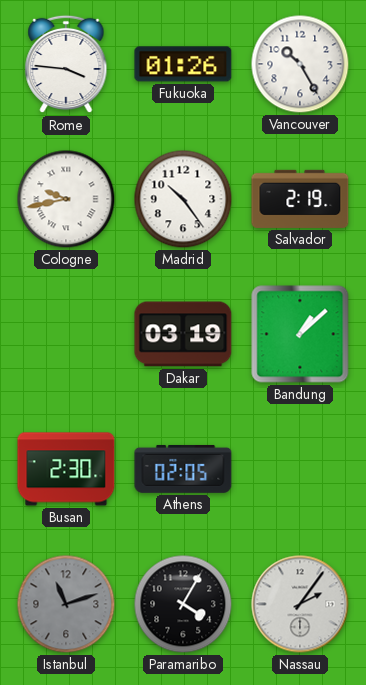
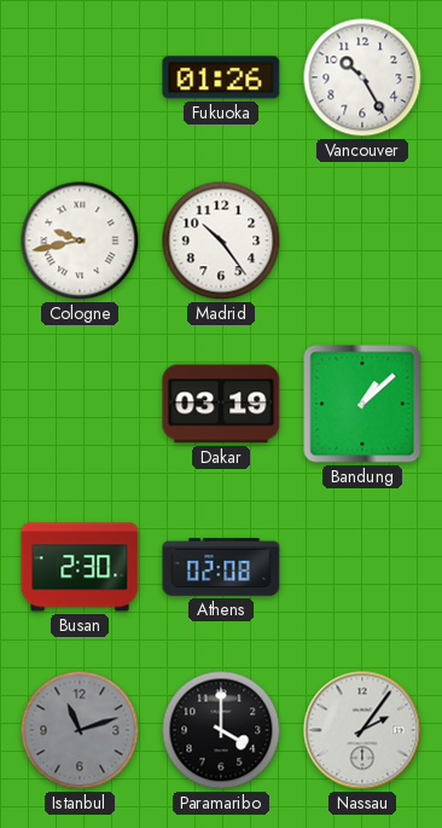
Rome: 3:46 -> none (66, 64)
Salvador: 2:19 -> none (300, 199)
Athens: 02:05 -> 02:08 (221, 567)
Paramaribo: 4:05 -> 4:00 (221, 730)
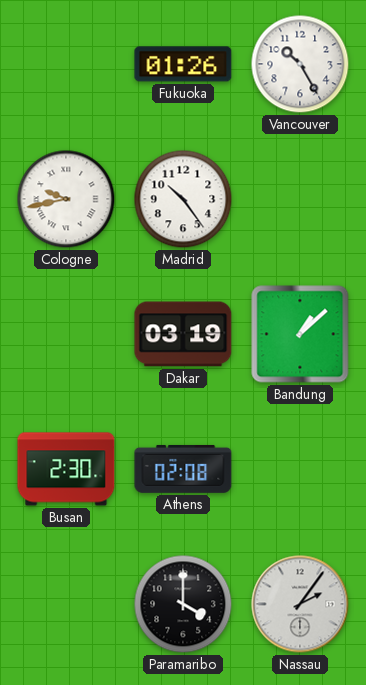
Istanbul: 11:12 -> none (80, 730)
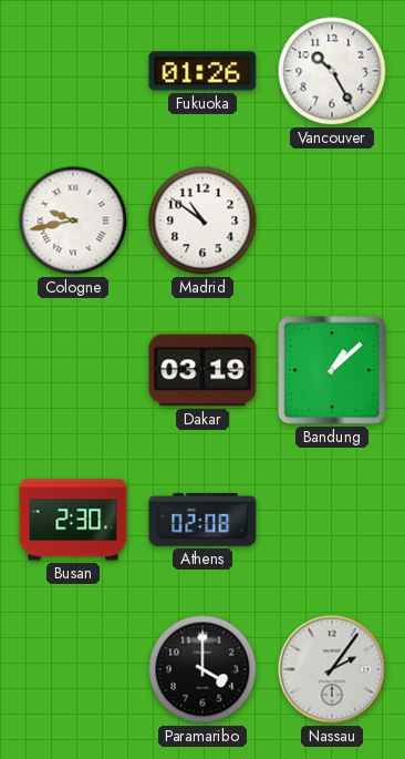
Madrid: 10:24 -> 10:51 (202, 220)
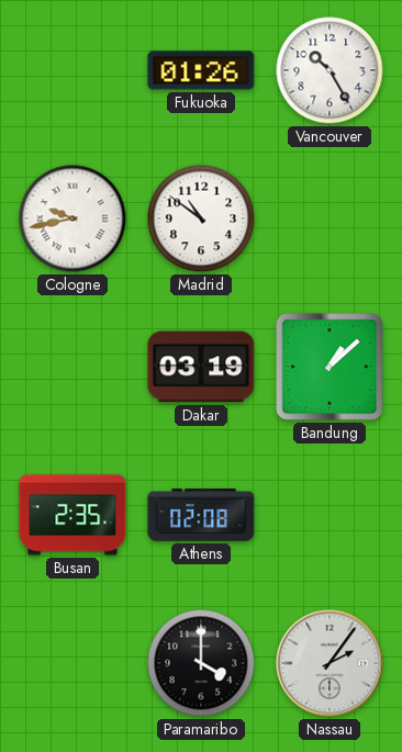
Busan: 2:30 -> 2:35 (72, 515)
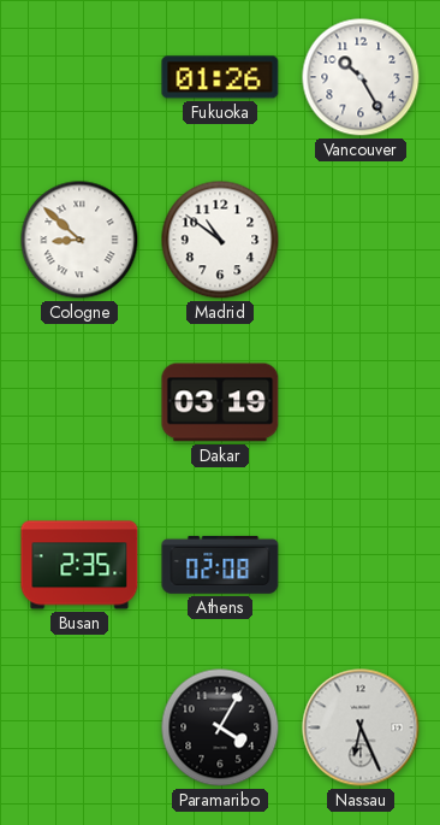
Cologne: 9:43 -> 8:52 (79, 240)
Bandung: 1:08 -> none (330, 367)
Paramaribo: 4:00 -> 4:05 (220, 727)
Nassau: 2:06 -> 6:26 (361, 727)
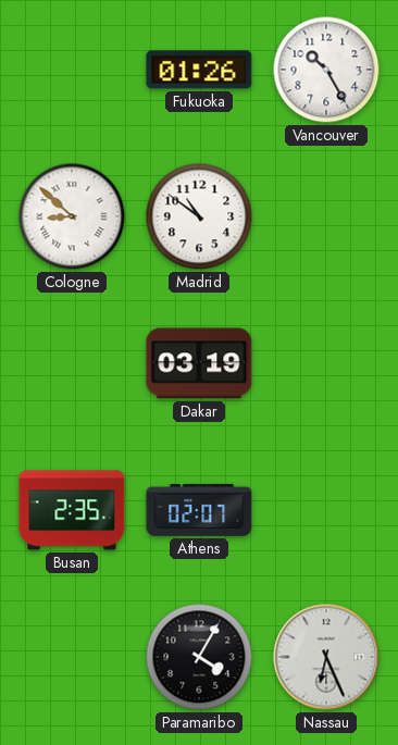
Athens: 02:08 -> 02:07 (199, 510)
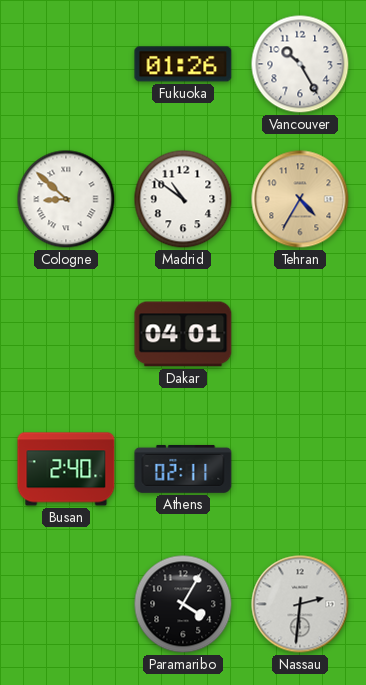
Tehran: none -> 4:35 (300, 199)
Dakar: 03:19 -> 04:01 (183, 334)
Busan: 2:35 -> 2:40 (66, 469)
Athens: 02:07 -> 02:11 (183, 469)
Nassau: 6:26 -> 2:31 (300, 604)
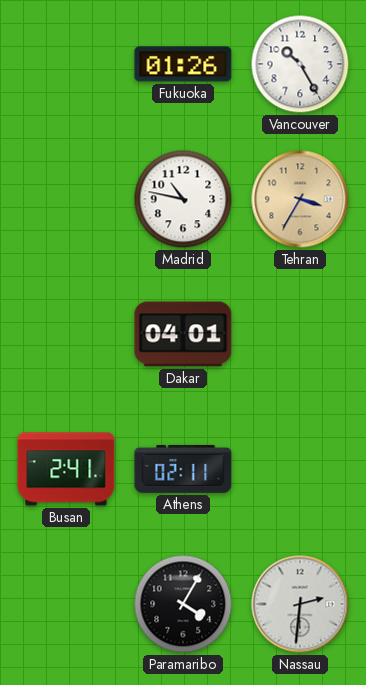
Cologne: 8:52 -> none (66, 199)
Madrid: 10:51 -> 10:47 (183, 199)
Tehran: 4:35 -> 3:35 (300, 199)
Busan: 2:40 -> 2:41 (66, 469)
